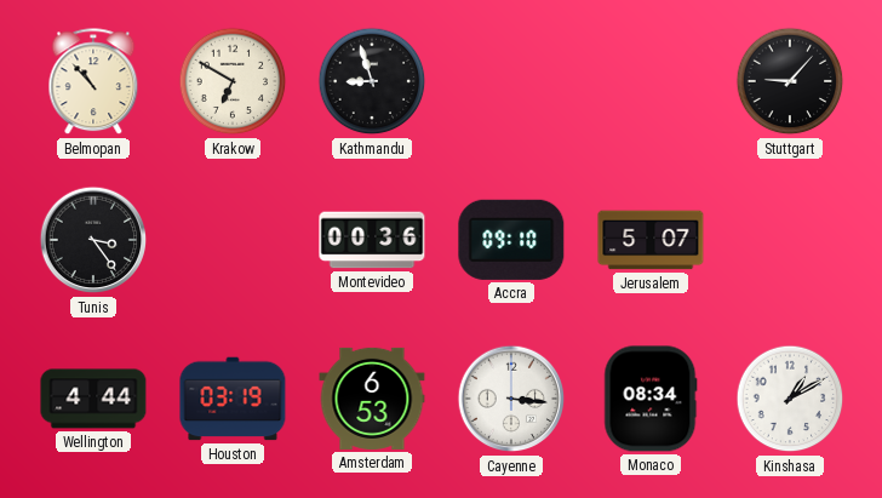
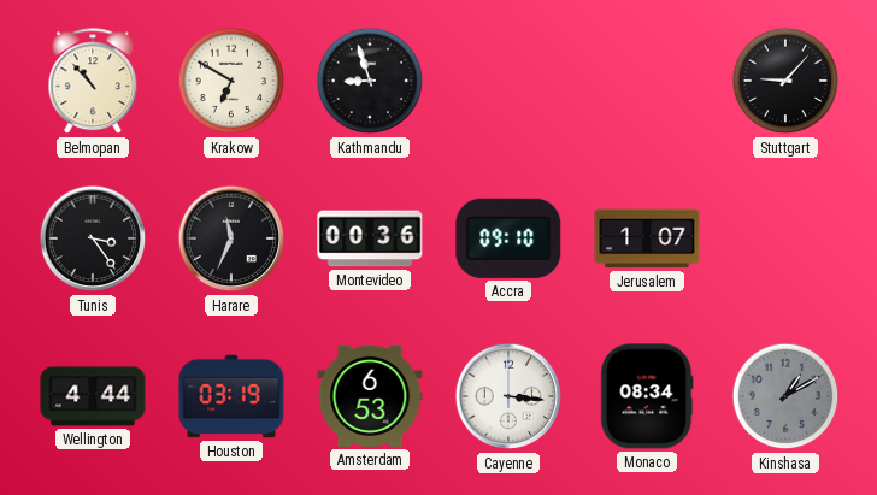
Harare: none -> 11:34 (231, 238)
Jerusalem: 5:07 -> 1:07 (647, 238)
Kinshasa dial: white -> grey (785, 396)
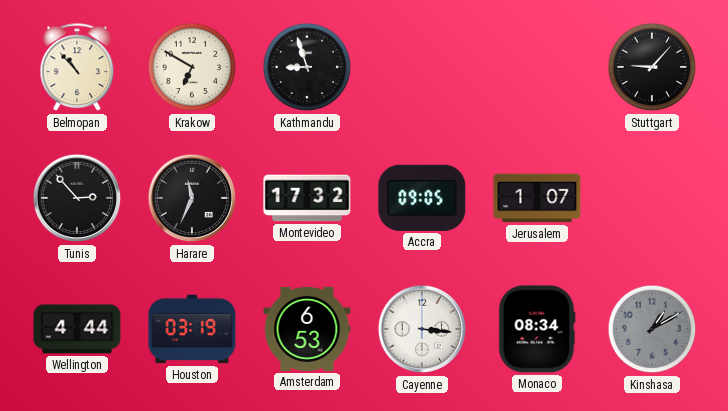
Tunis: 3:24 -> 2:53 (77, 198)
Montevideo: 00:36 -> 17:32 (307, 198)
Accra: 09:10 -> 09:05 (422, 198)
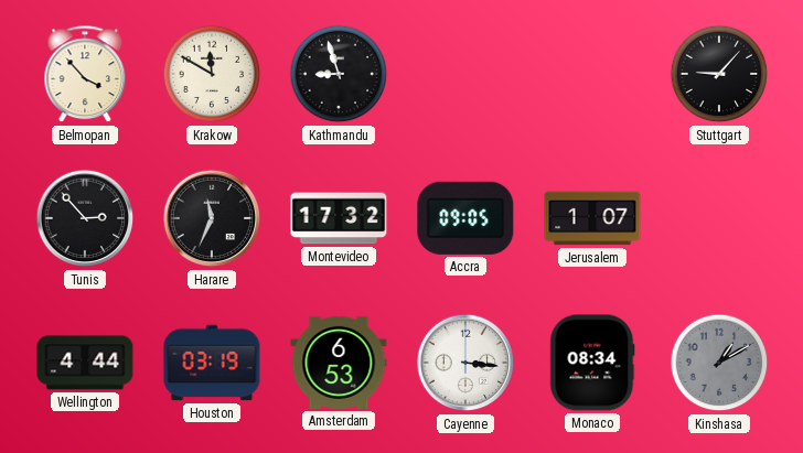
Belmopan: 10:53 -> 3:53 (85, 75)
Krakow: 6:50 -> 11:50 (212, 74)
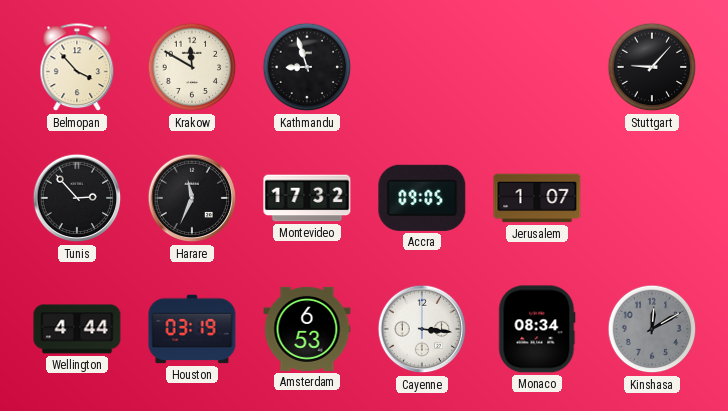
Kinshasa: 1:10 -> 12:10 (652, 329)
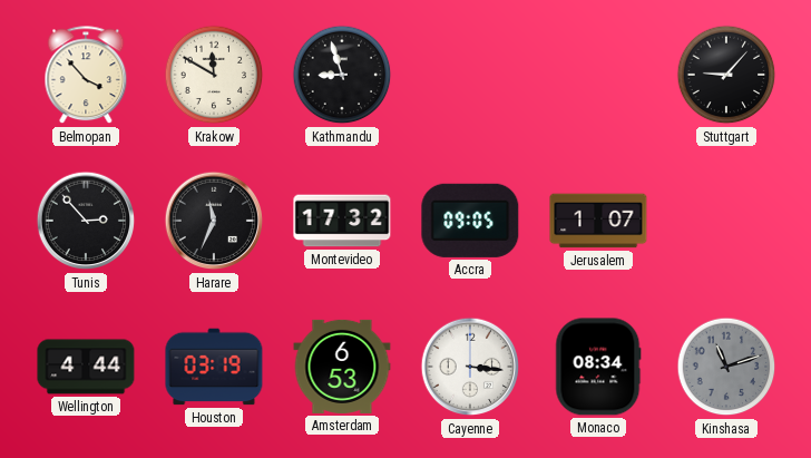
Kinshasa: 12:10 -> 11:12 (726, 367)
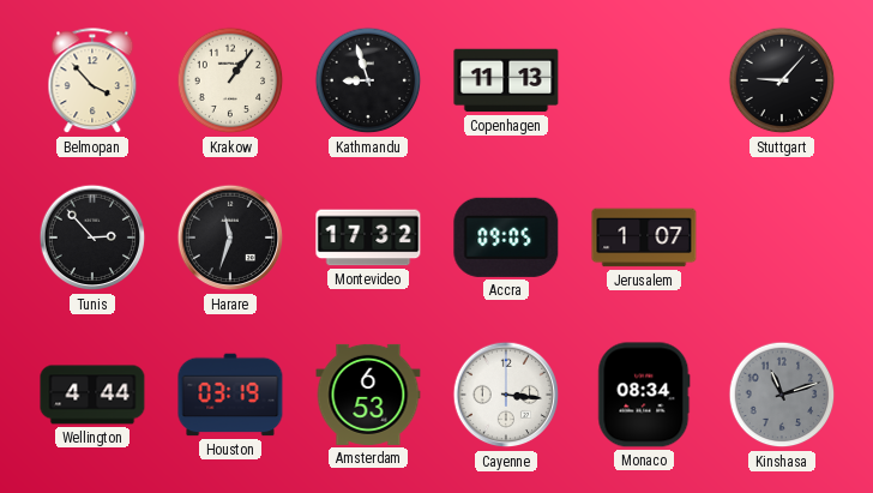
Krakow: 11:50 -> 1:06 (230, 80)
Copenhagen: none -> 11:13 (506, 80)
Harare: 11:34 -> 11:33 (230, 238)
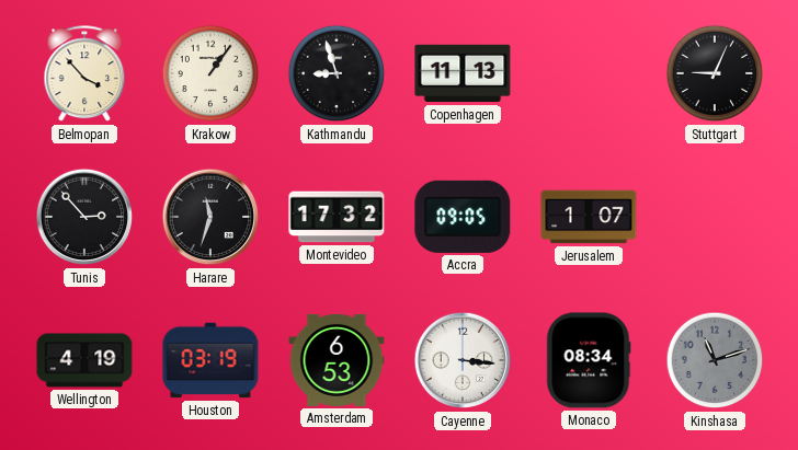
Stuttgart: 9:07 -> 9:04 (715, 73)
Wellington: 4:44 -> 4:19 (84, 360)
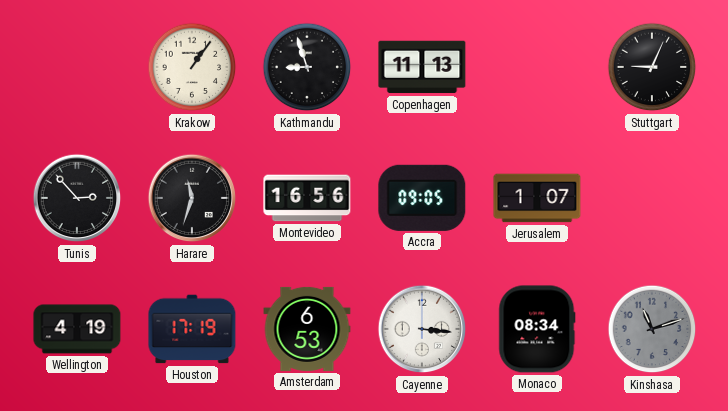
Belmopan: 3:53 -> none (84, 74)
Montevideo: 17:32 -> 16:56 (307, 198)
Houston: 03:19 -> 17:19 (192, 329)
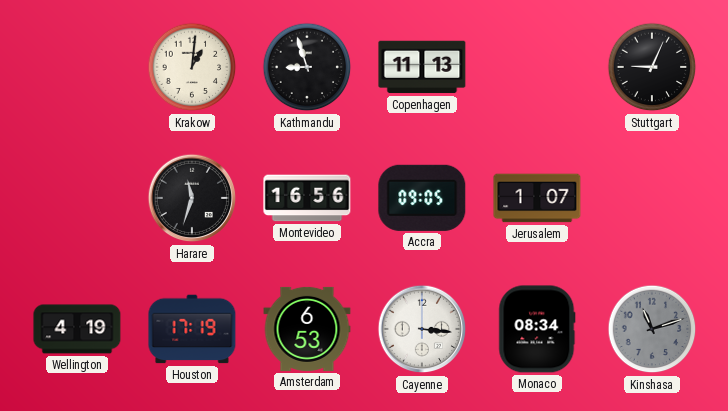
Krakow: 1:06 -> 1:01 (192, 67)
Tunis: 2:53 -> none (77, 198)
